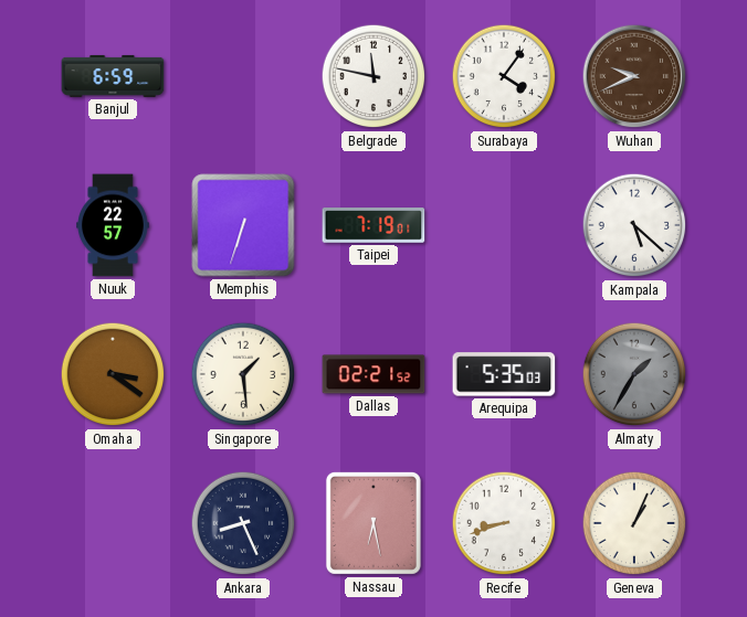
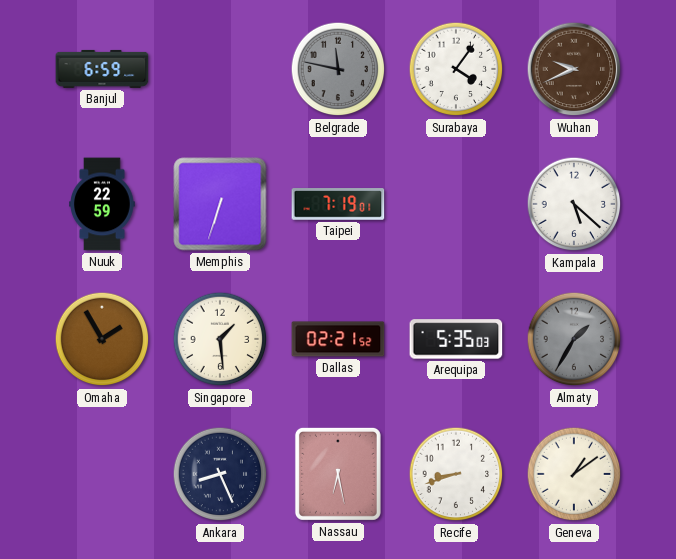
Belgrade dial: white -> grey (338, 69)
Nuuk: 22:57 -> 22:59 (102, 204)
Omaha: 3:21 -> 1:55 (102, 339)
Geneva: 1:04 -> 1:09 (574, 474)
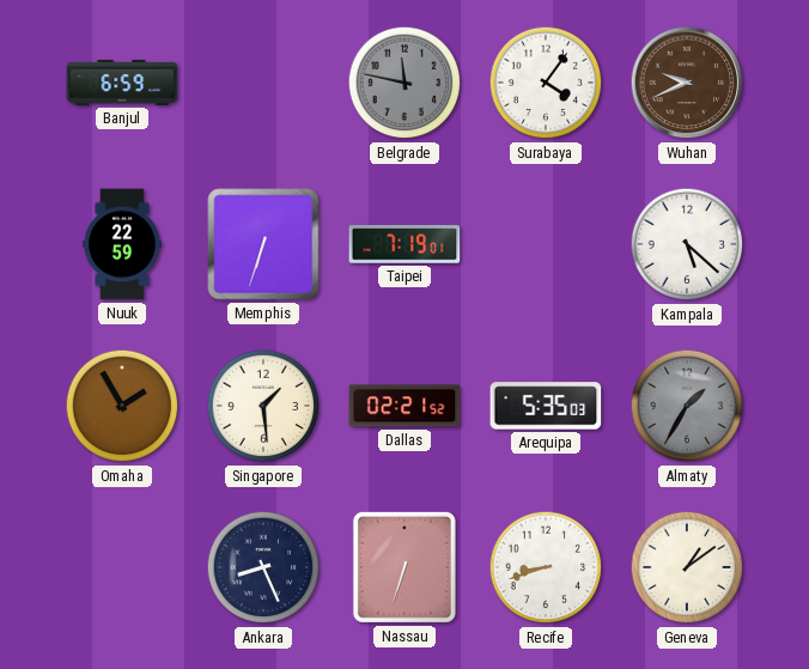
Nassau: 6:28 -> 6:33 (404, 567)
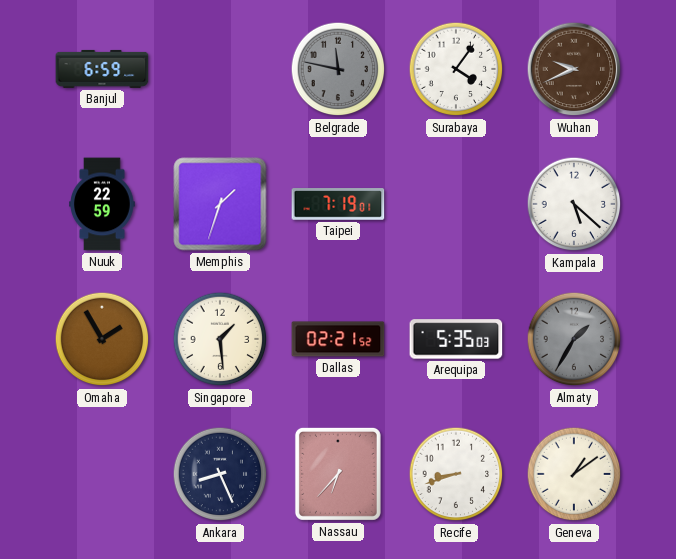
Memphis: 6:33 -> 1:33 (220, 204)
Nassau: 6:33 -> 6:37 (338, 474)
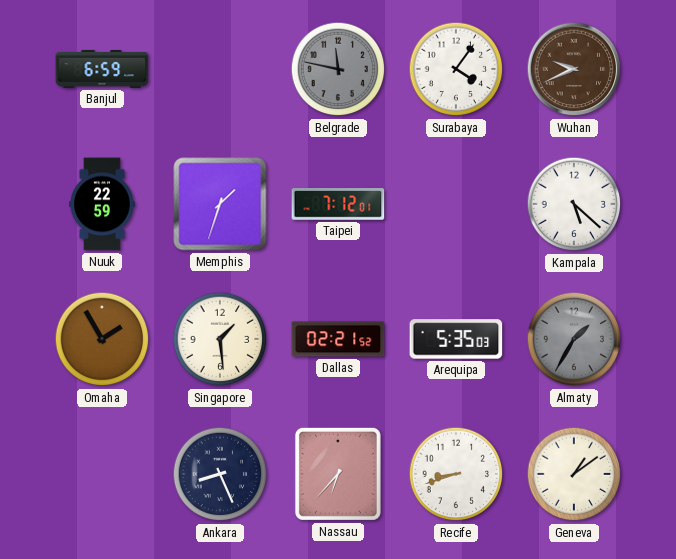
Taipei: 7:19 -> 7:12 (338, 204)
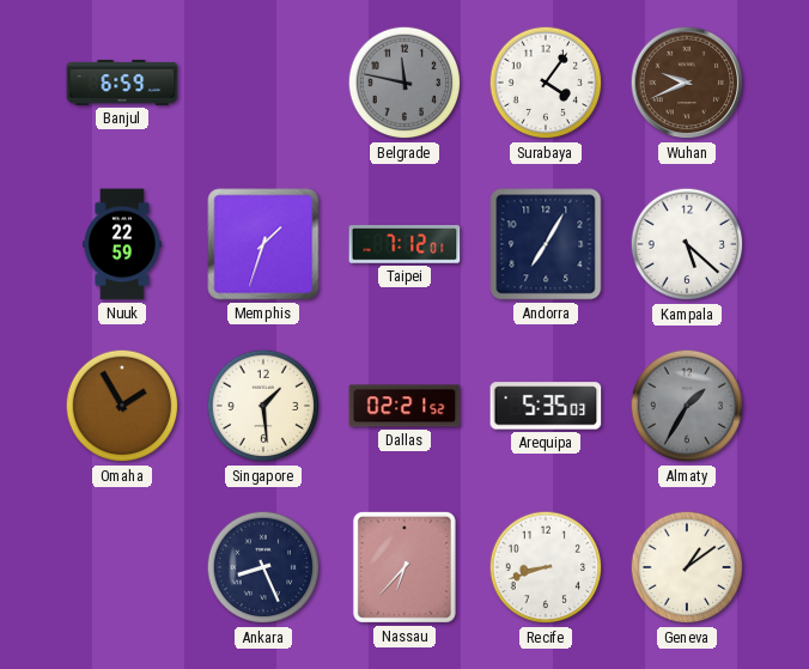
Andorra: none -> 7:05 (546, 244)
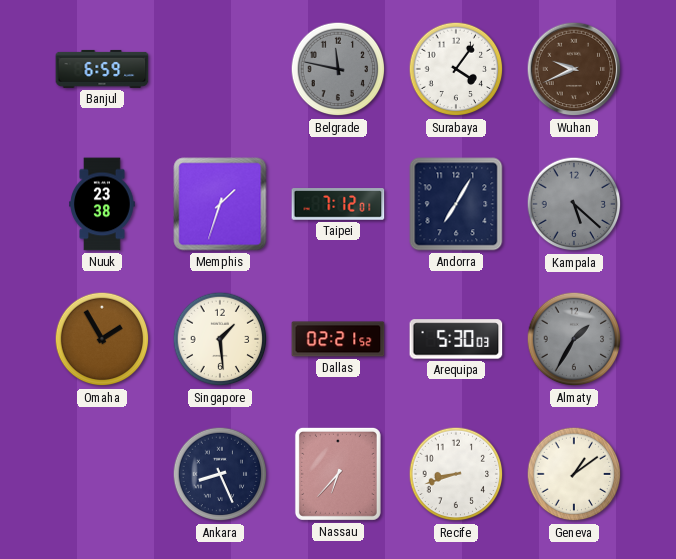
Nuuk: 22:59 -> 23:38 (102, 204)
Kampala dial: white -> grey (574, 204)
Arequipa: 5:35 -> 5:30 (456, 339)
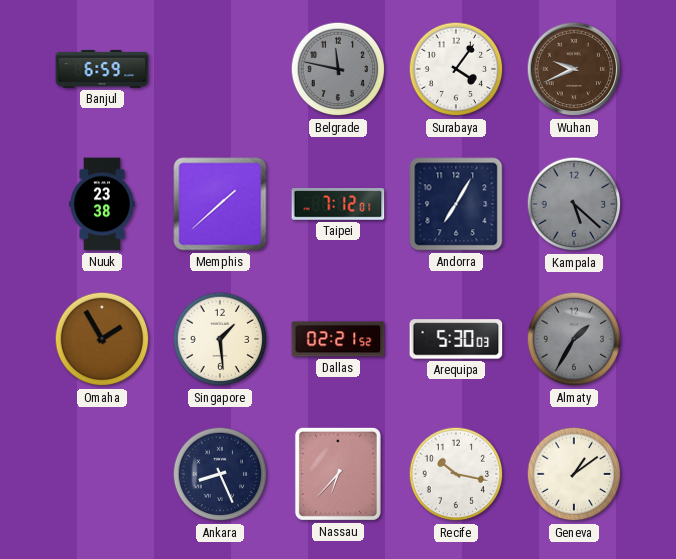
Memphis: 1:33 -> 1:38 (220, 204)
Recife: 8:42 -> 10:17 (456, 474)
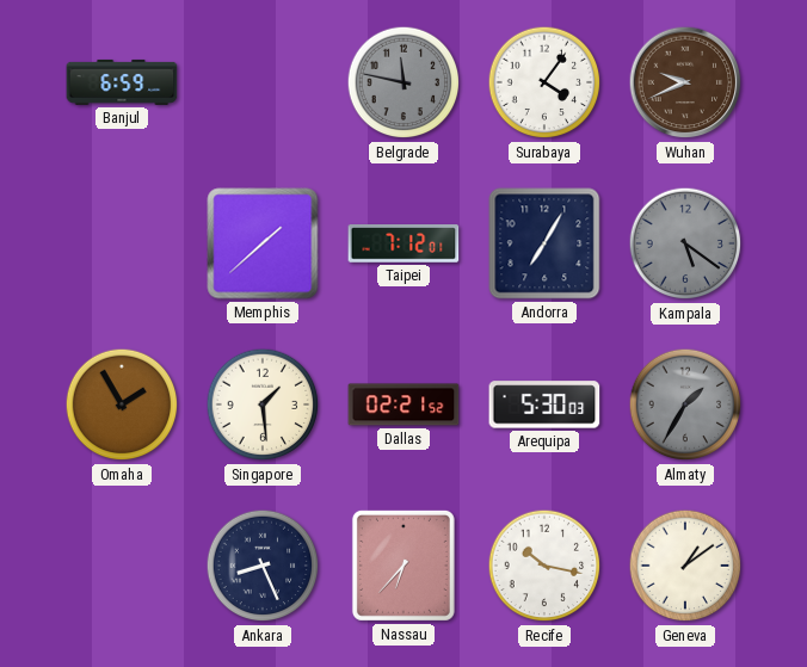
Nuuk: 23:38 -> none (102, 204)
Kampala: 5:22 -> 5:21 (685, 243)
